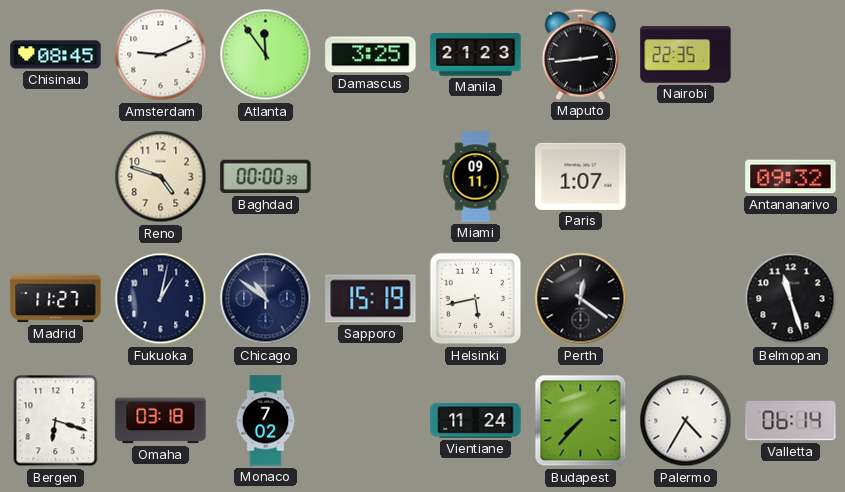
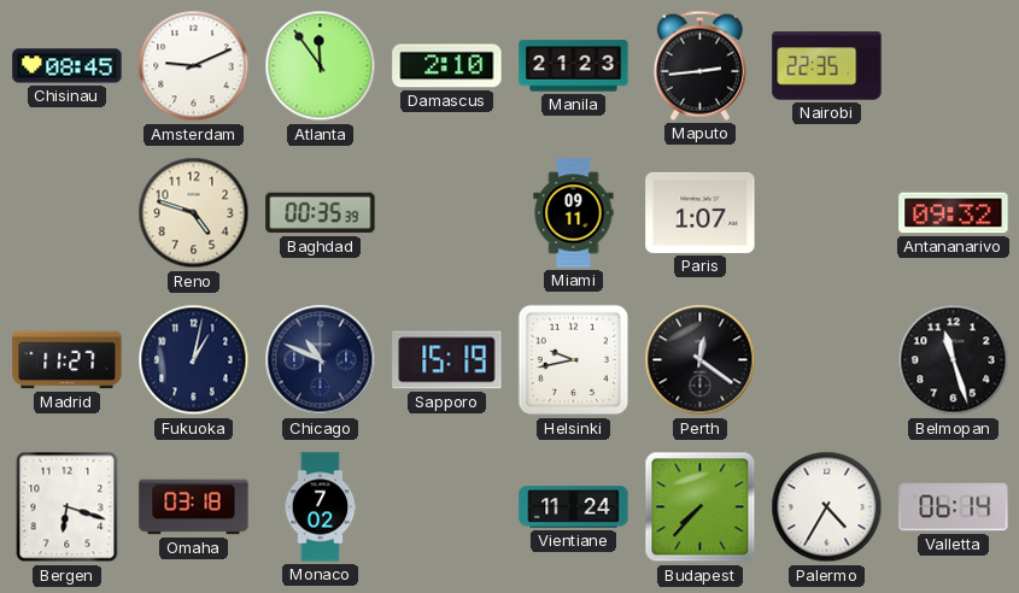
Damascus: 3:25 -> 2:10 (447, 66)
Baghdad: 00:00 -> 00:35 (321, 213)
Chicago: 10:51 -> 10:49 (321, 360)
Helsinki: 5:43 -> 9:43 (574, 360)
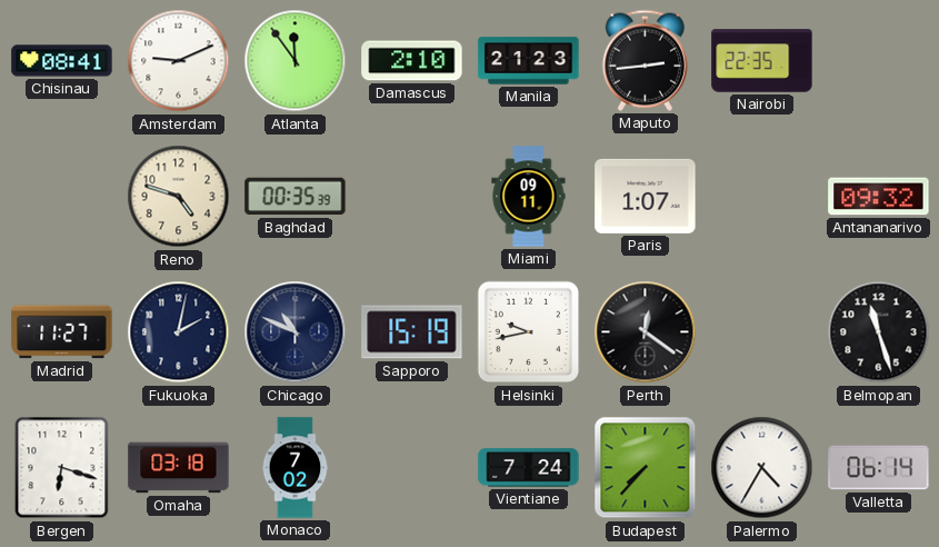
Chisinau: 08:45 -> 08:41 (62, 61)
Fukuoka: 1:02 -> 2:02 (179, 332)
Vientiane: 11:24 -> 7:24 (529, 468)
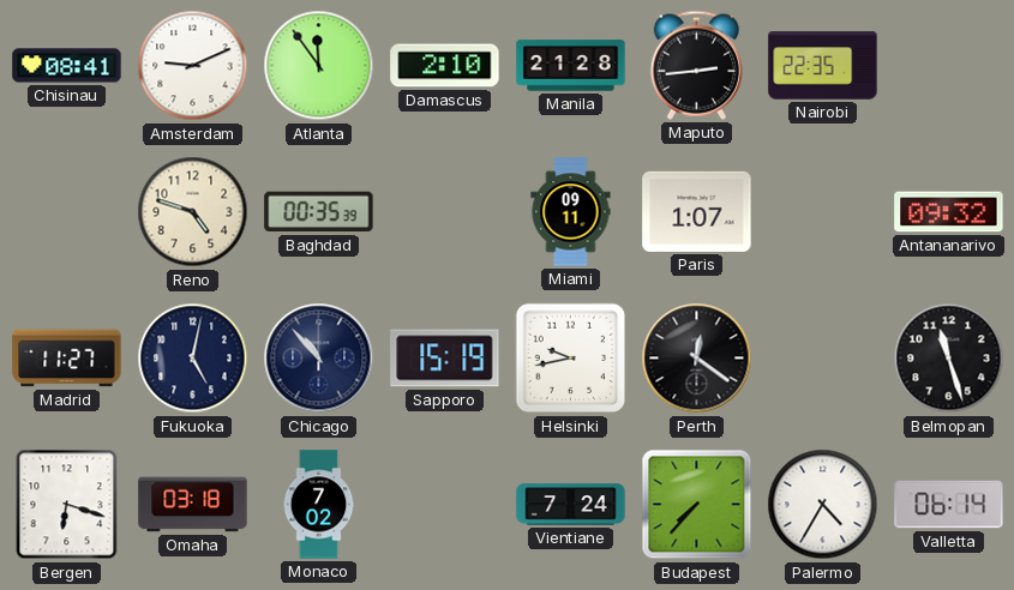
Manila: 21:23 -> 21:28 (571, 66)
Fukuoka: 2:02 -> 5:02 (193, 359)
Chicago: 10:49 -> 10:53 (319, 359)
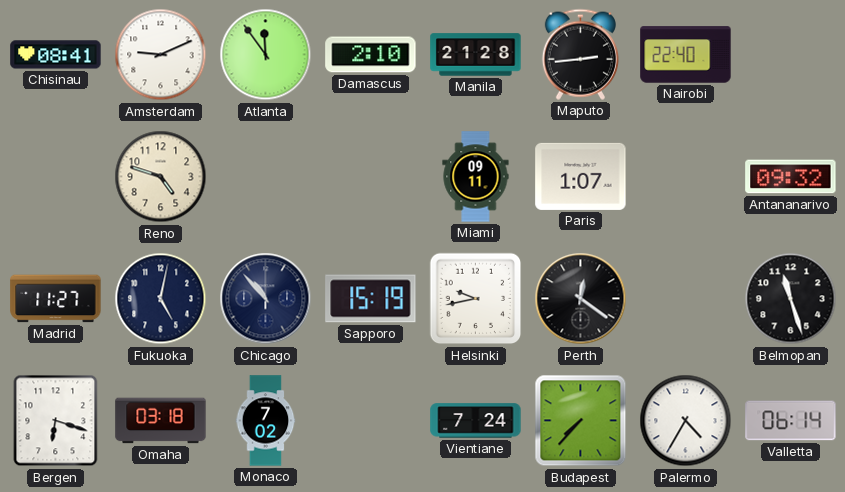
Nairobi: 22:35 -> 22:40 (686, 55)
Baghdad: 00:35 -> none (319, 212)
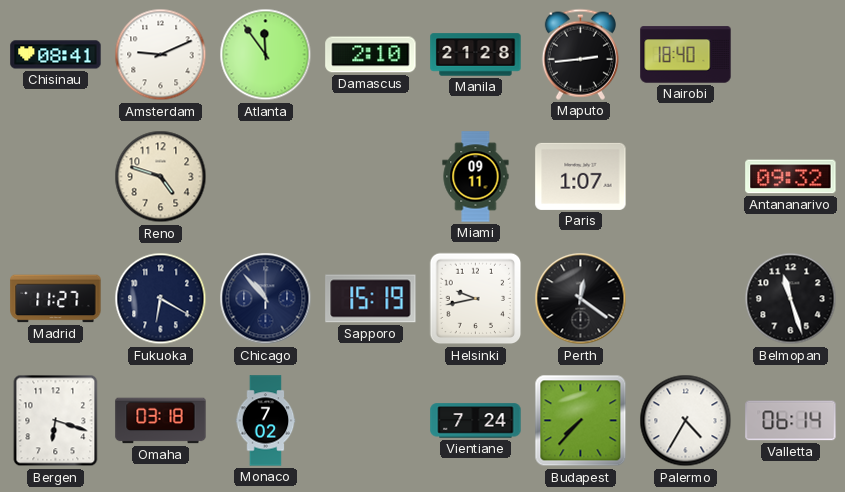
Nairobi: 22:40 -> 18:40 (686, 55)
Fukuoka: 5:02 -> 6:20 (161, 299)
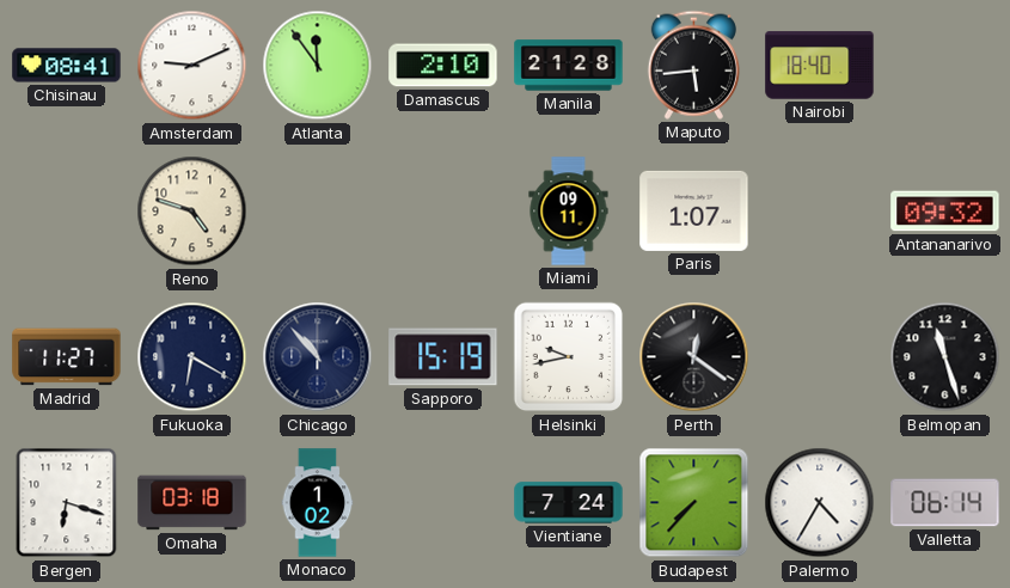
Maputo: 2:44 -> 5:44 (693, 65)
Monaco: 7:02 -> 1:02 (318, 503)
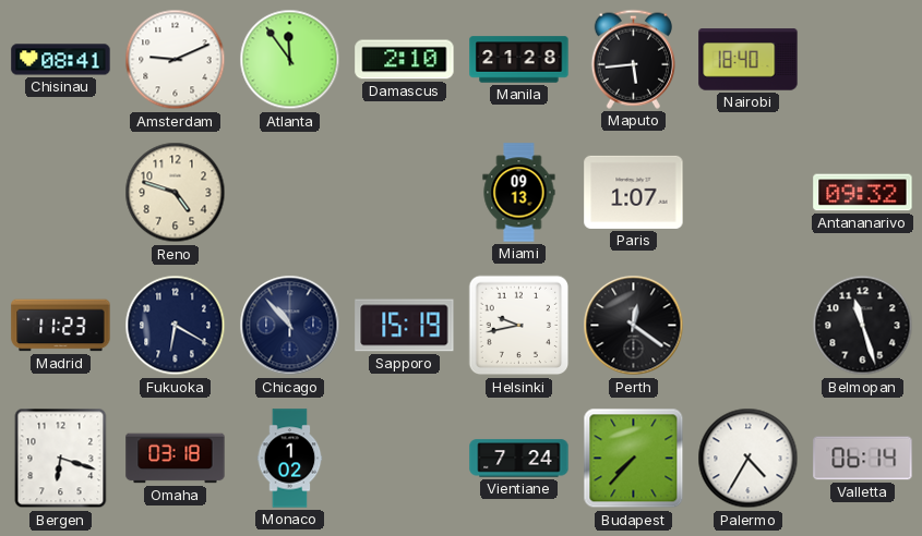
Miami: 09:11 -> 09:13 (519, 193)
Madrid: 11:27 -> 11:23 (61, 326)
